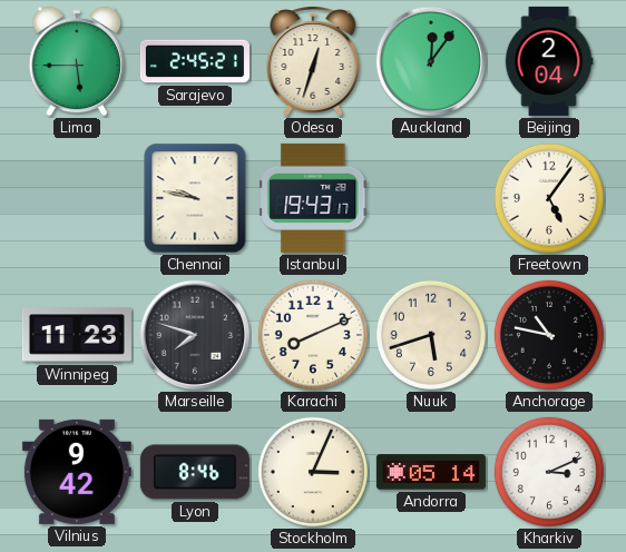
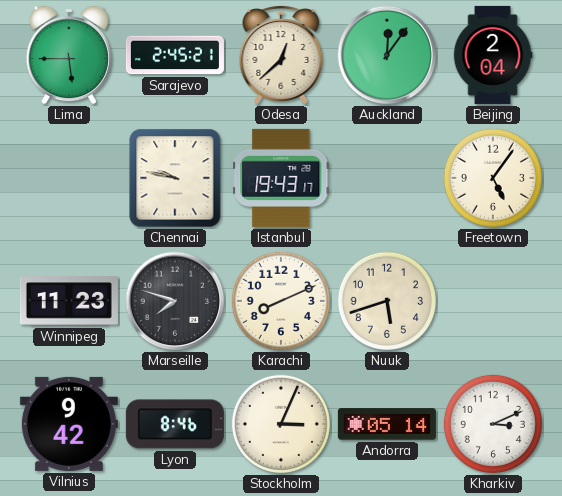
Odesa: 12:33 -> 12:38 (281, 56)
Anchorage: 10:47 -> none (549, 335)
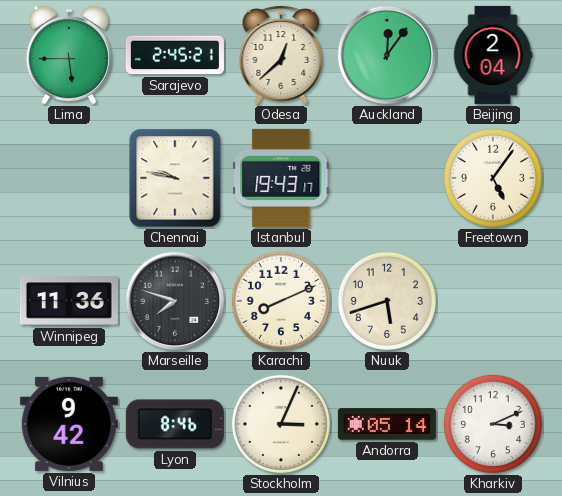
Winnipeg: 11:23 -> 11:36 (69, 301)
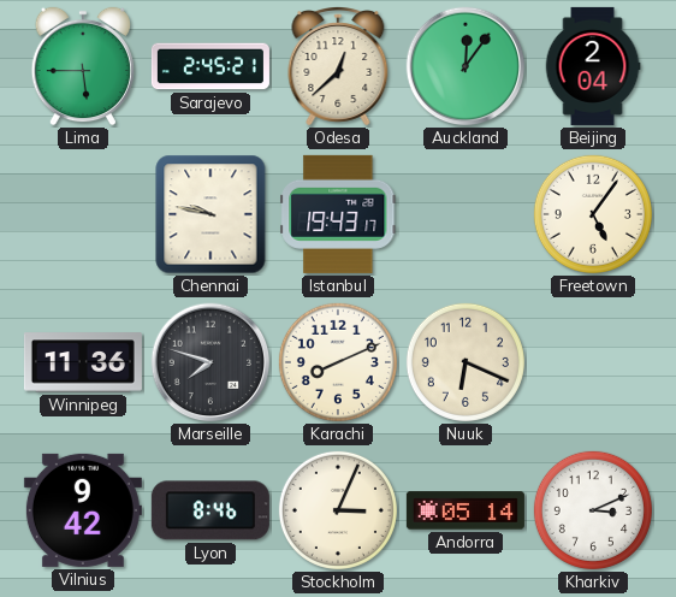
Nuuk: 5:42 -> 6:19 (466, 362)
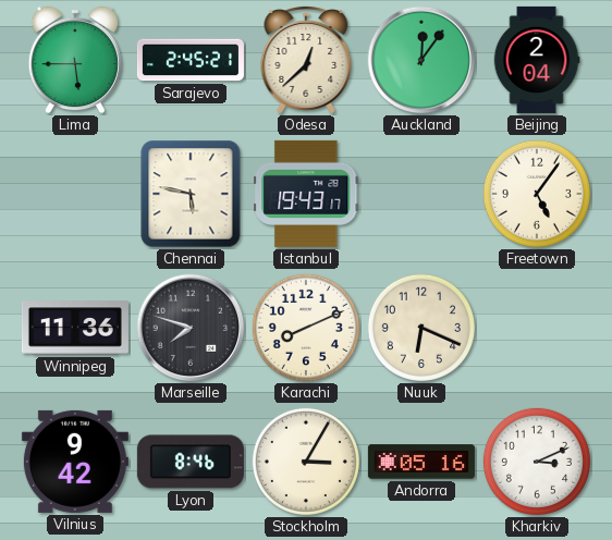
Chennai: 9:47 -> 5:47 (191, 194)
Stockholm: 3:04 -> 3:05 (306, 462)
Andorra: 05:14 -> 05:16 (421, 462)
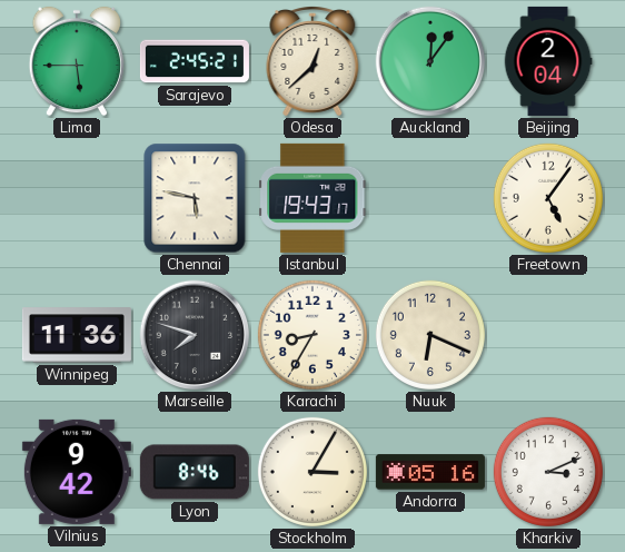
Karachi: 8:11 -> 8:35 (312, 335)
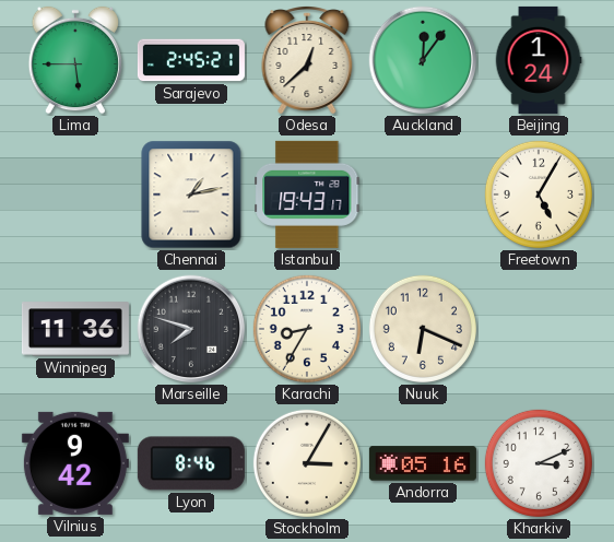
Beijing: 2:04 -> 1:24 (539, 60)
Chennai: 5:47 -> 1:13 (191, 195)
Freetown: 5:06 -> 5:05 (539, 195)
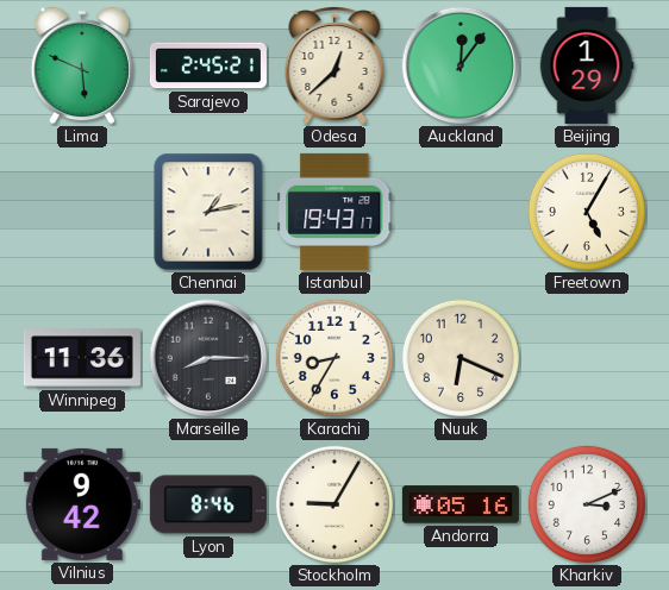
Lima: 5:45 -> 5:49 (81, 65)
Beijing: 1:24 -> 1:29 (587, 65)
Marseille: 7:48 -> 8:15 (208, 358)
Stockholm: 3:05 -> 9:05 (334, 504)
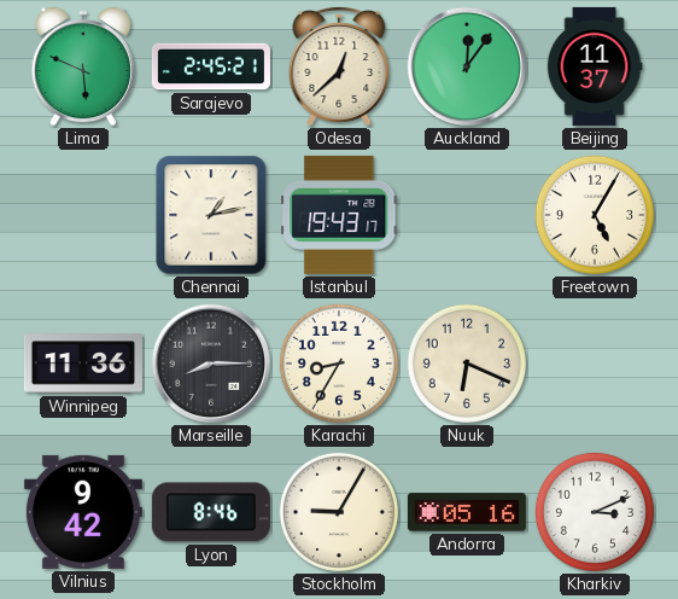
Beijing: 1:29 -> 11:37 (595, 66)
